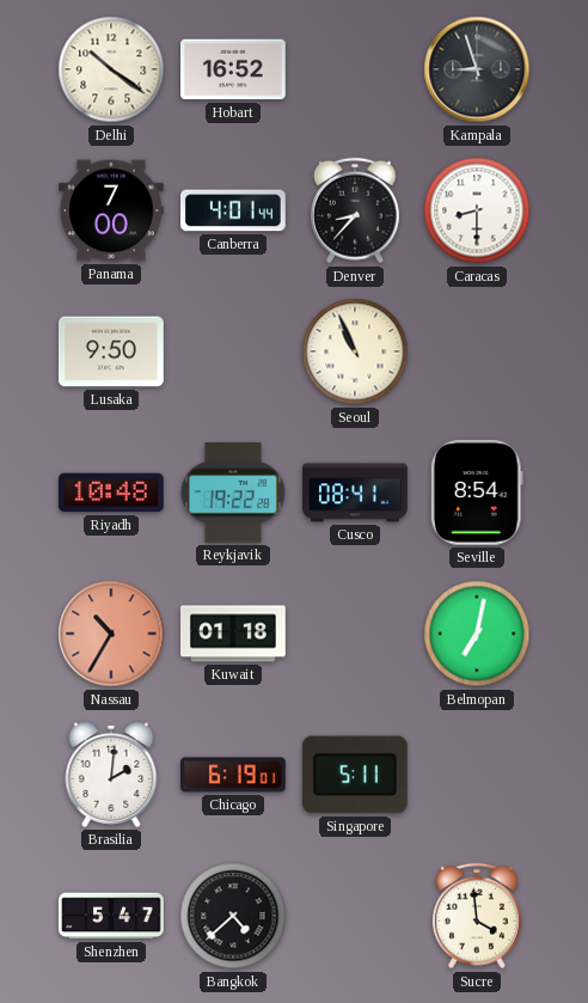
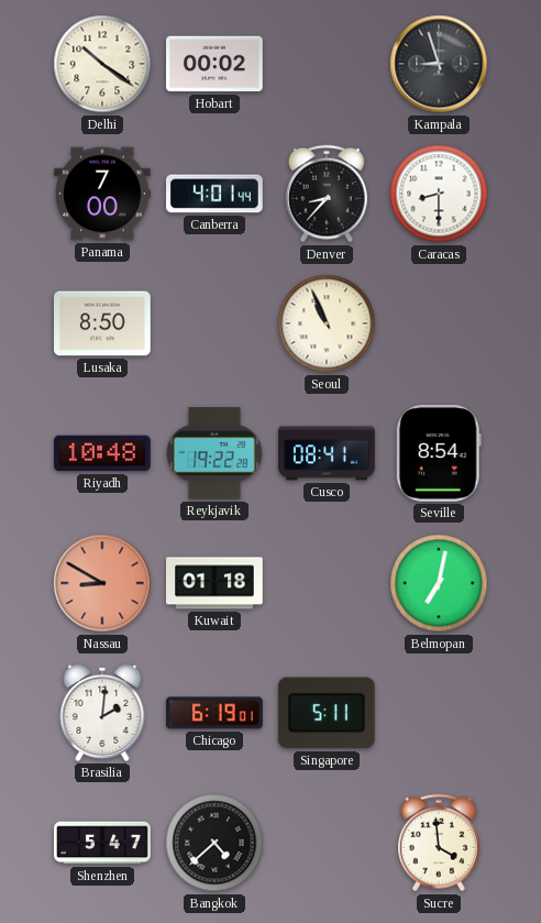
Hobart: 16:52 -> 00:02 (216, 64)
Lusaka: 9:50 -> 8:50 (103, 323)
Nassau: 10:35 -> 8:50 (102, 583)
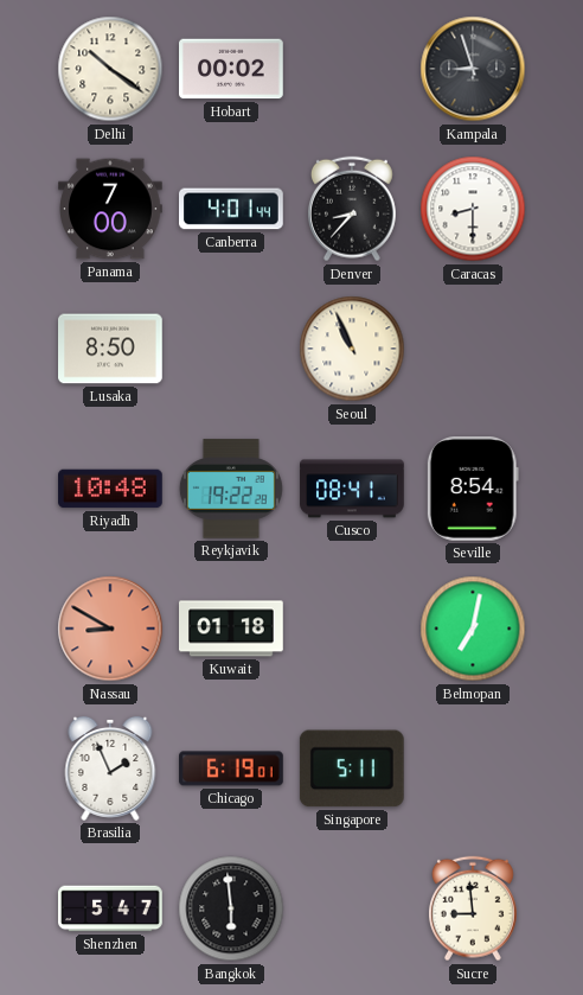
Brasilia: 2:01 -> 1:56 (110, 768)
Bangkok: 4:38 -> 5:59 (231, 908)
Sucre: 3:59 -> 8:59 (473, 908)
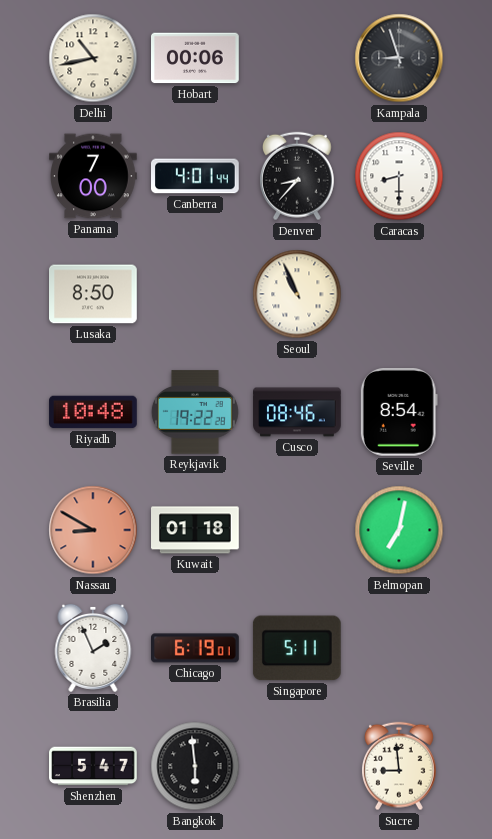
Delhi: 10:21 -> 10:43 (93, 58)
Hobart: 00:02 -> 00:06 (196, 58)
Cusco: 08:41 -> 08:46 (297, 412)
